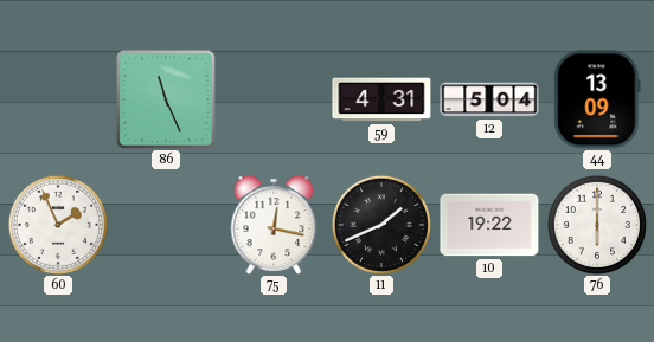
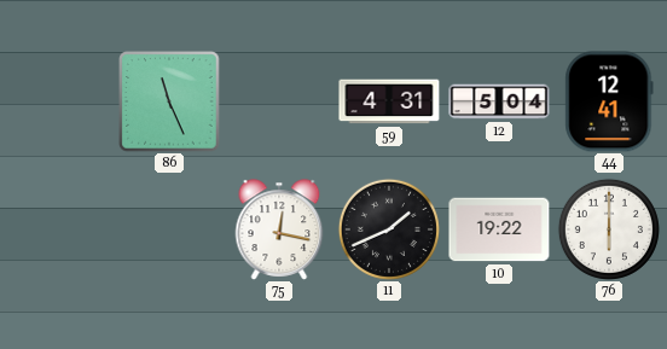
44: 13:09 -> 12:41 (609, 101)
60: 1:56 -> none (58, 225)
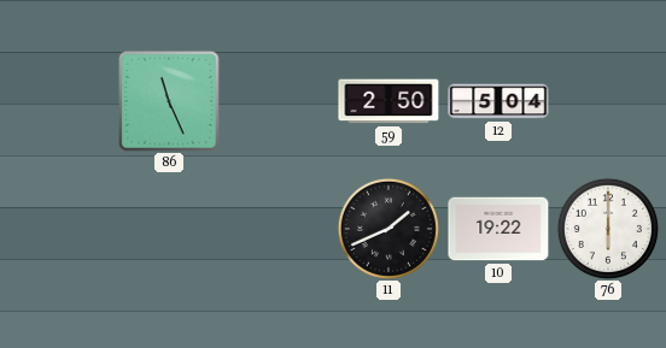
59: 4:31 -> 2:50 (388, 101)
44: 12:41 -> none (609, 101)
75: 12:17 -> none (279, 229)
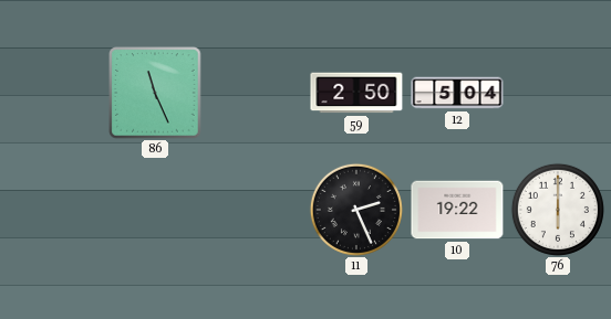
11: 1:41 -> 2:26 (356, 210)
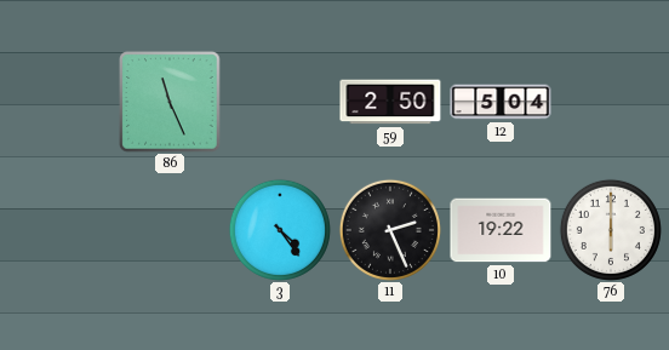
3: none -> 4:24 (280, 230)
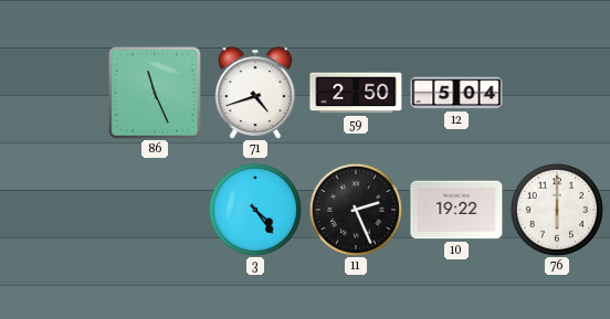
71: none -> 4:42 (255, 93)
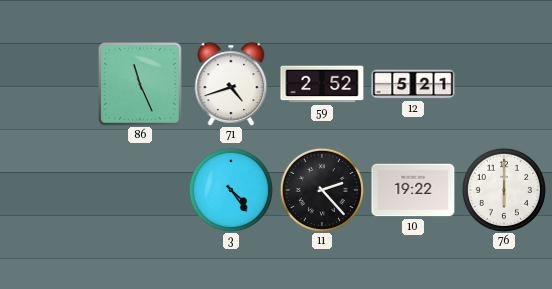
59: 2:50 -> 2:52 (322, 84)
12: 5:04 -> 5:21 (413, 84)
11: 2:26 -> 2:23 (322, 190)
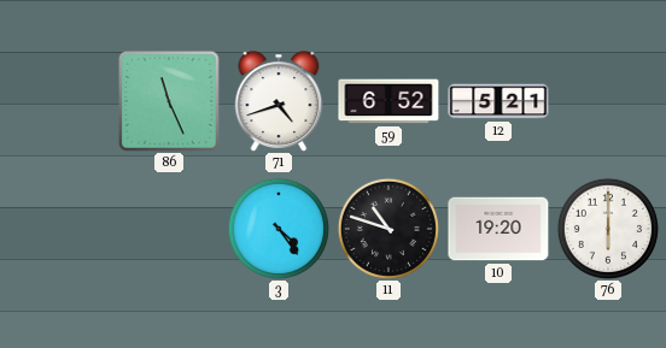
59: 2:52 -> 6:52 (388, 101)
11: 2:23 -> 10:48 (388, 229)
10: 19:22 -> 19:20 (498, 229)
